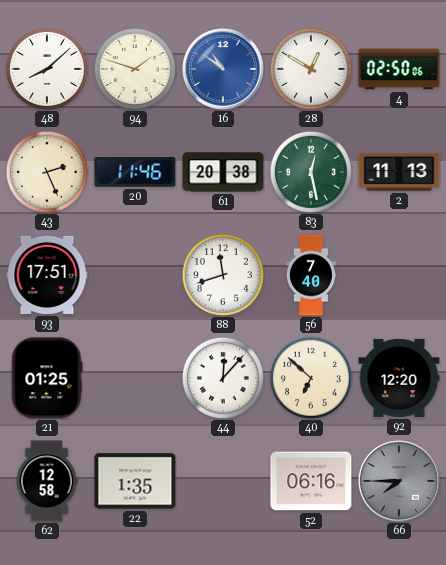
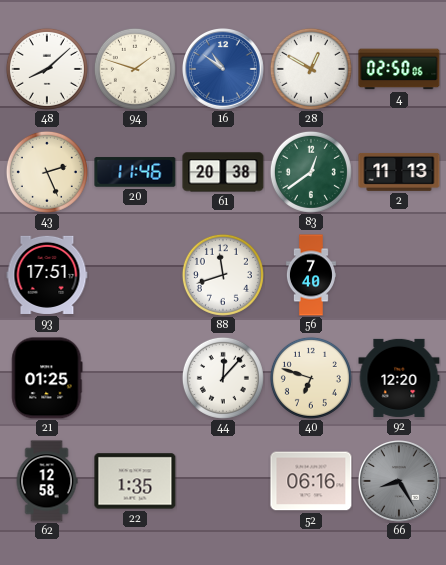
83: 12:28 -> 12:39 (311, 172)
40: 6:52 -> 6:48 (311, 378)
66: 7:45 -> 8:25 (400, 482)
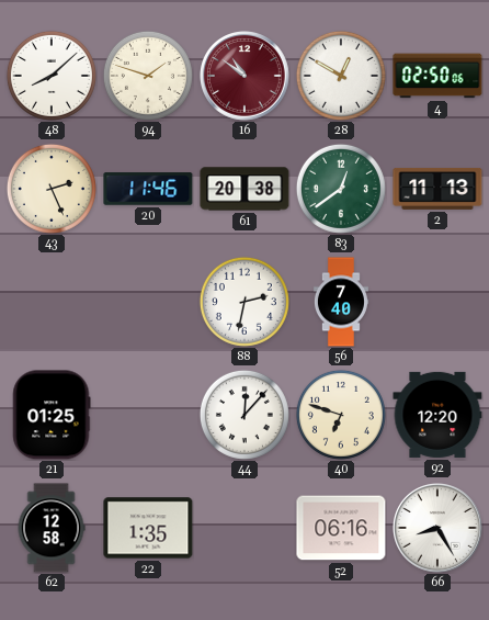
16 dial: blue -> burgundy (246, 77)
93: 17:51 -> none (47, 275)
88: 11:42 -> 2:32 (244, 302)
66 dial: grey -> white (439, 529)
